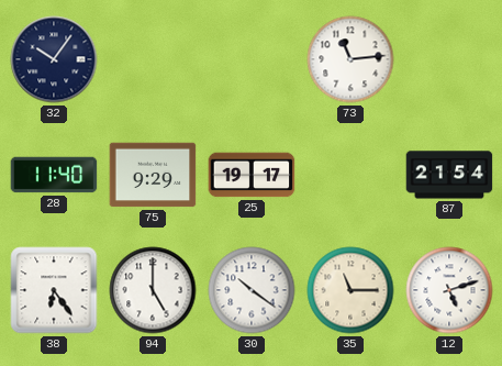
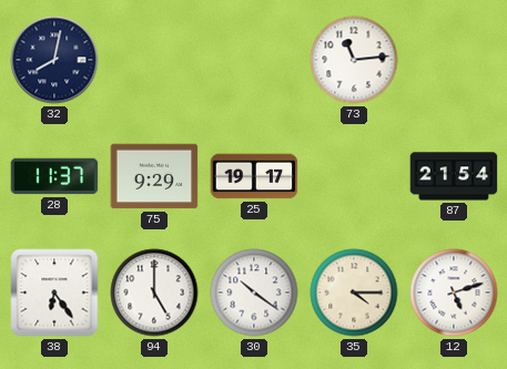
32: 10:06 -> 8:02 (54, 60)
28: 11:40 -> 11:37 (54, 176)
35: 11:15 -> 4:15 (354, 293)
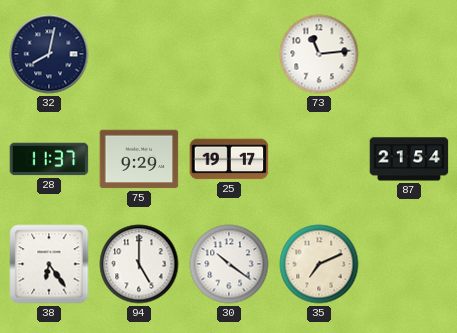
35: 4:15 -> 7:11 (319, 264)
12: 5:12 -> none (454, 293)
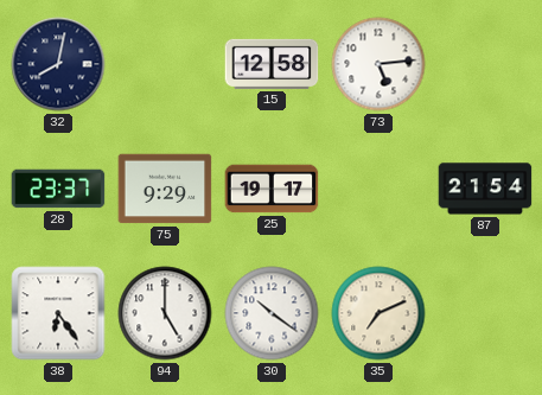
15: none -> 12:58 (272, 64)
73: 11:14 -> 5:14 (378, 64)
28: 11:37 -> 23:37 (58, 189)
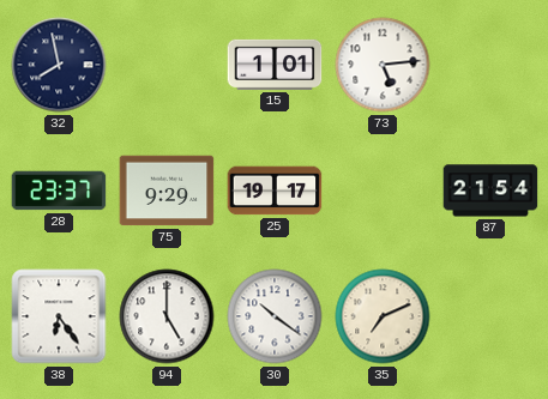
32: 8:02 -> 7:58 (59, 65)
15: 12:58 -> 1:01 (275, 65)
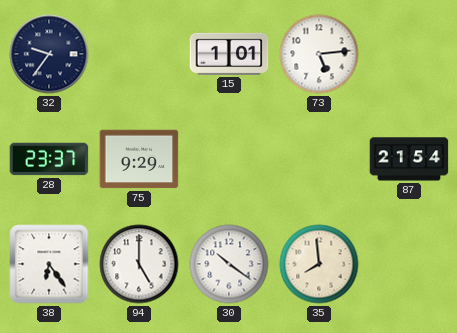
32: 7:58 -> 9:36 (49, 54)
25: 19:17 -> none (275, 191)
35: 7:11 -> 7:59 (319, 264)
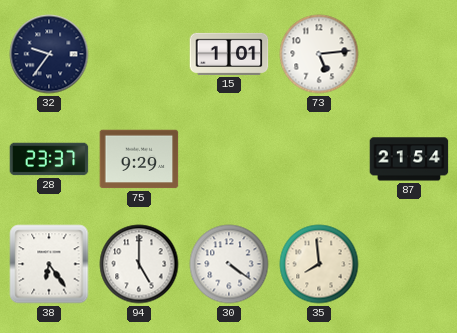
30: 10:21 -> 4:21 (229, 264)
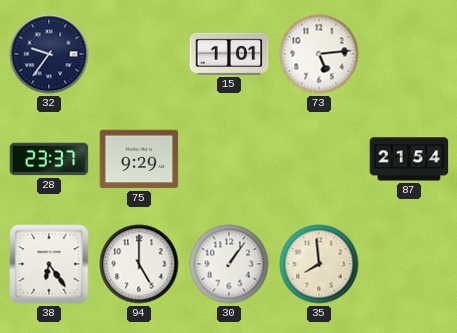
30: 4:21 -> 1:06 (229, 264)
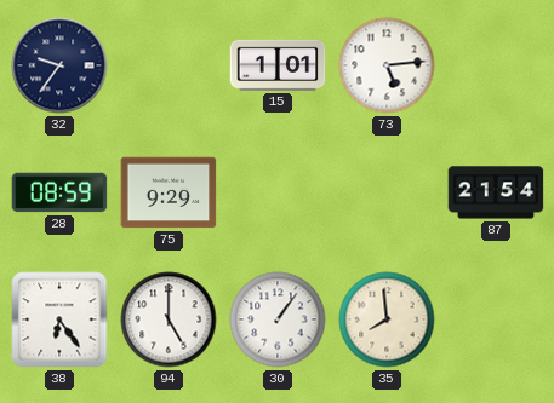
28: 23:37 -> 08:59 (59, 192)
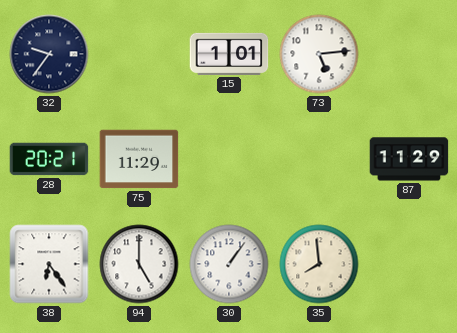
28: 08:59 -> 20:21 (49, 159)
75: 9:29 -> 11:29 (139, 159)
87: 21:54 -> 11:29 (409, 159)
